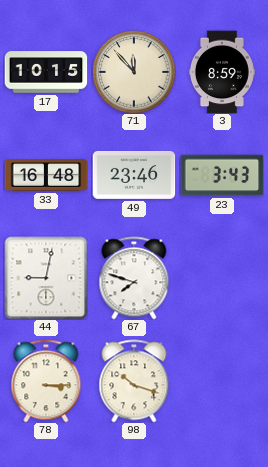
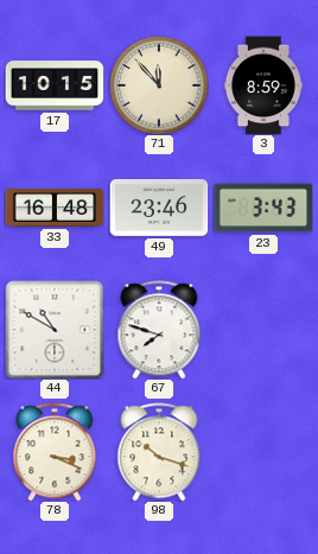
44: 9:02 -> 10:50 (55, 330)
78: 3:15 -> 3:19 (55, 452)
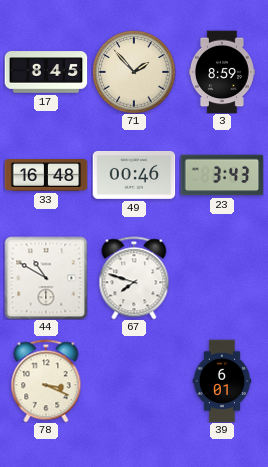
17: 10:15 -> 8:45 (46, 72)
71: 11:53 -> 1:53 (134, 72)
49: 23:46 -> 00:46 (134, 176)
98: 10:18 -> none (159, 452)
39: none -> 6:01 (222, 381)
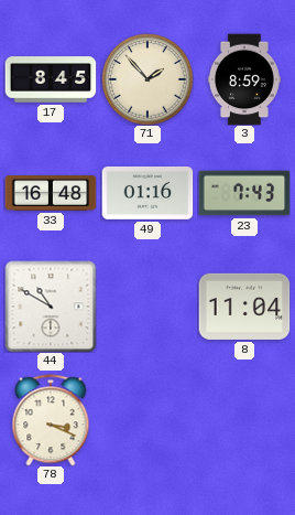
49: 00:46 -> 01:16 (147, 194)
23: 3:43 -> 7:43 (244, 193)
67: 7:48 -> none (134, 278)
8: none -> 11:04 (244, 307)
39: 6:01 -> none (222, 381)
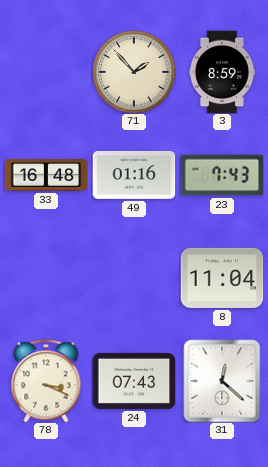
17: 8:45 -> none (51, 79)
44: 10:50 -> none (51, 307)
24: none -> 07:43 (134, 381)
31: none -> 12:22 (222, 381)
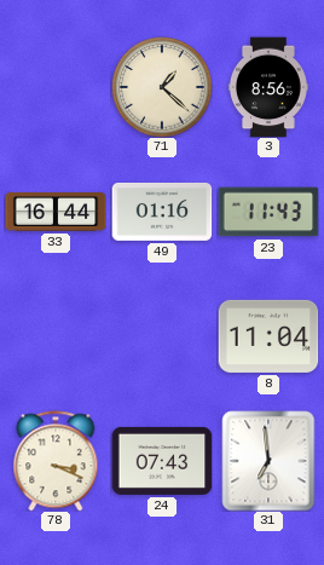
71: 1:53 -> 1:22 (162, 87)
3: 8:59 -> 8:56 (268, 87)
33: 16:48 -> 16:44 (56, 212)
23: 7:43 -> 11:43 (268, 212)
31: 12:22 -> 6:59 (268, 461)
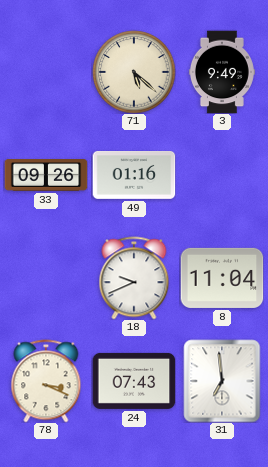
71: 1:22 -> 5:22 (134, 72)
3: 8:56 -> 9:49 (222, 72)
33: 16:44 -> 09:26 (46, 175)
23: 11:43 -> none (268, 212)
18: none -> 9:41 (134, 278)
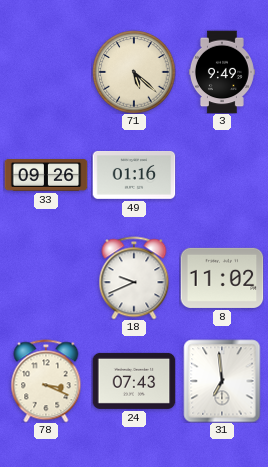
8: 11:04 -> 11:02 (222, 278)
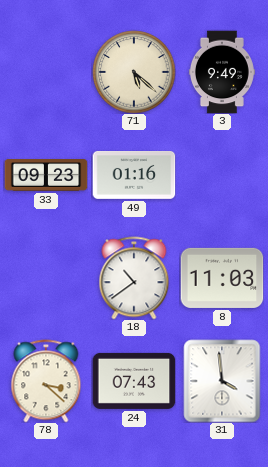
33: 09:26 -> 09:23 (46, 175)
18: 9:41 -> 10:39 (134, 278)
8: 11:02 -> 11:03 (222, 278)
78: 3:19 -> 3:22 (46, 381)
31: 6:59 -> 3:59 (222, 381)
